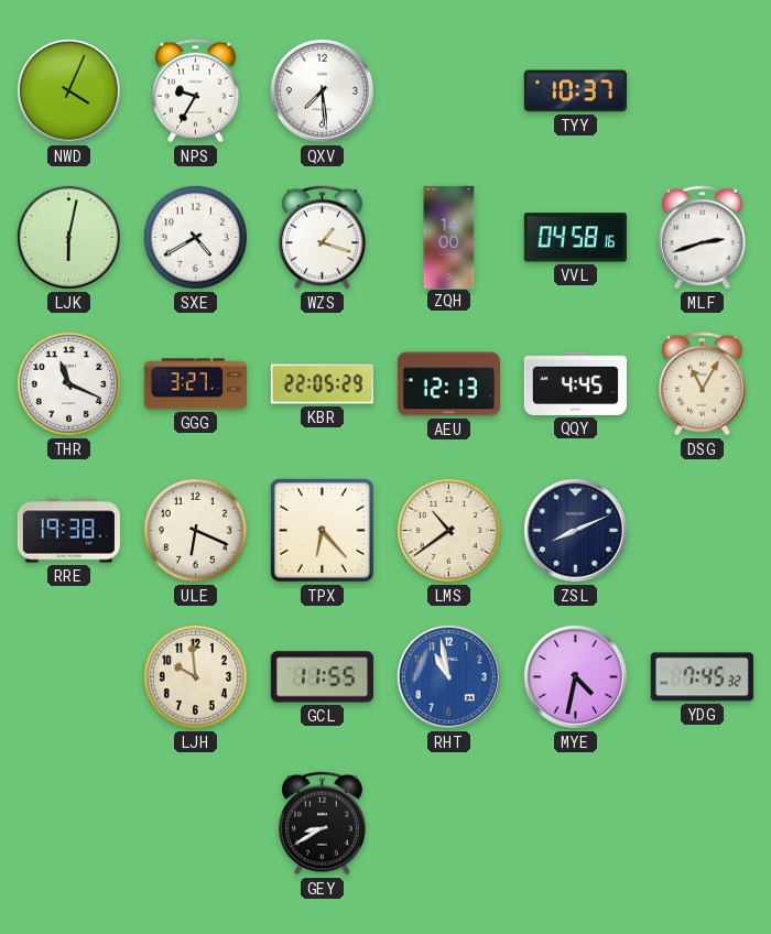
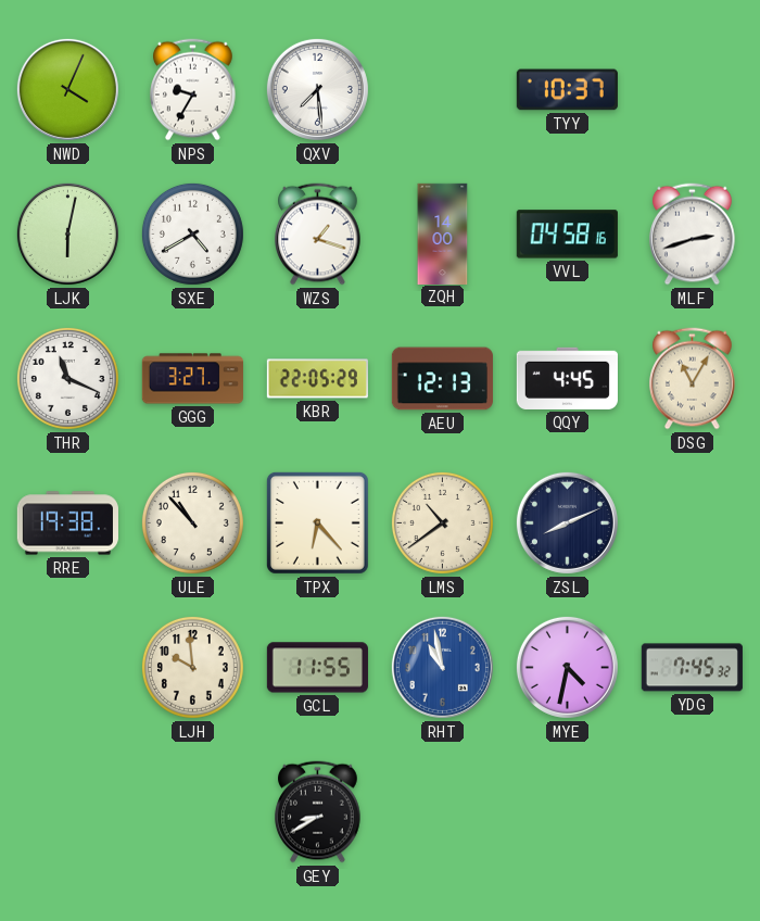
ULE: 6:19 -> 10:53 (192, 522)
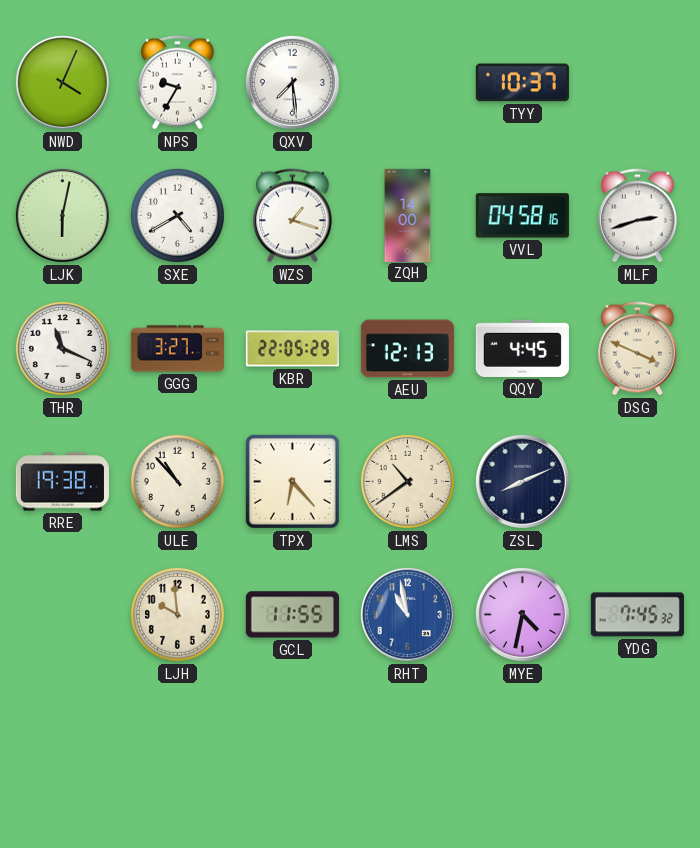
DSG: 11:05 -> 3:49 (638, 349)
GEY: 8:40 -> none (318, 812)
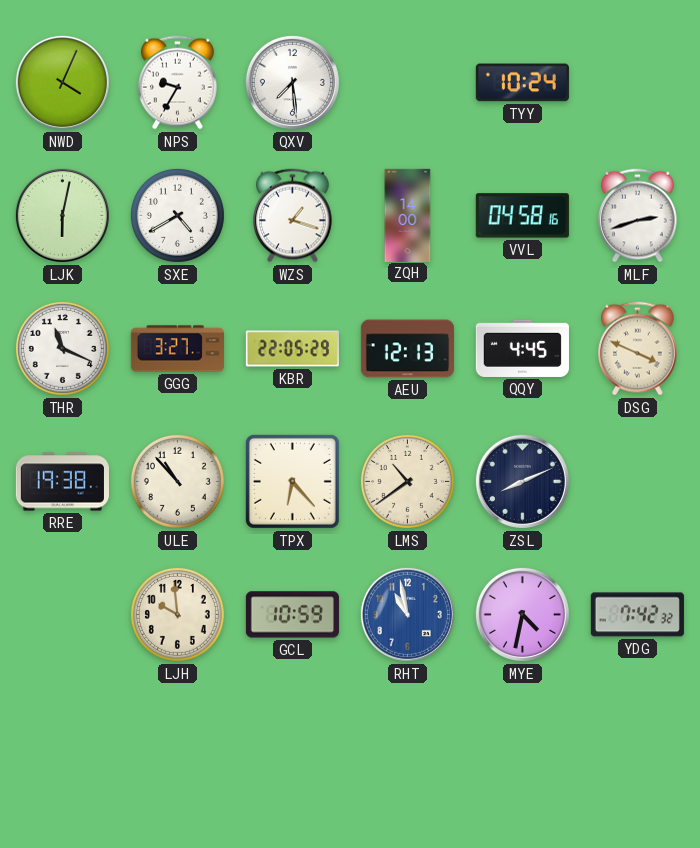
TYY: 10:37 -> 10:24 (522, 83)
GCL: 11:55 -> 10:59 (292, 615)
YDG: 7:45 -> 7:42 (637, 615)
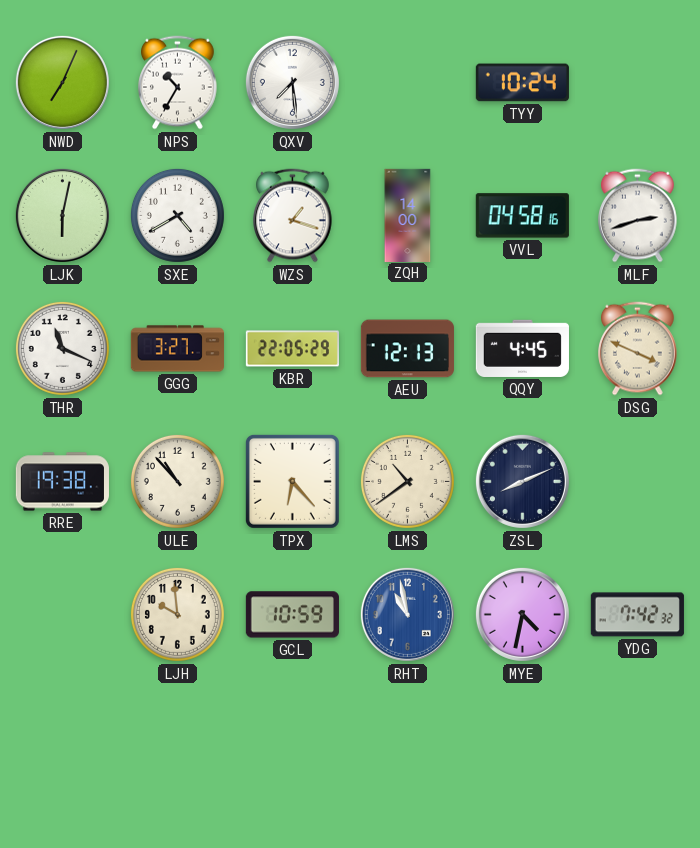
NWD: 4:04 -> 7:04 (62, 82)
NPS: 9:35 -> 10:35 (178, 83)
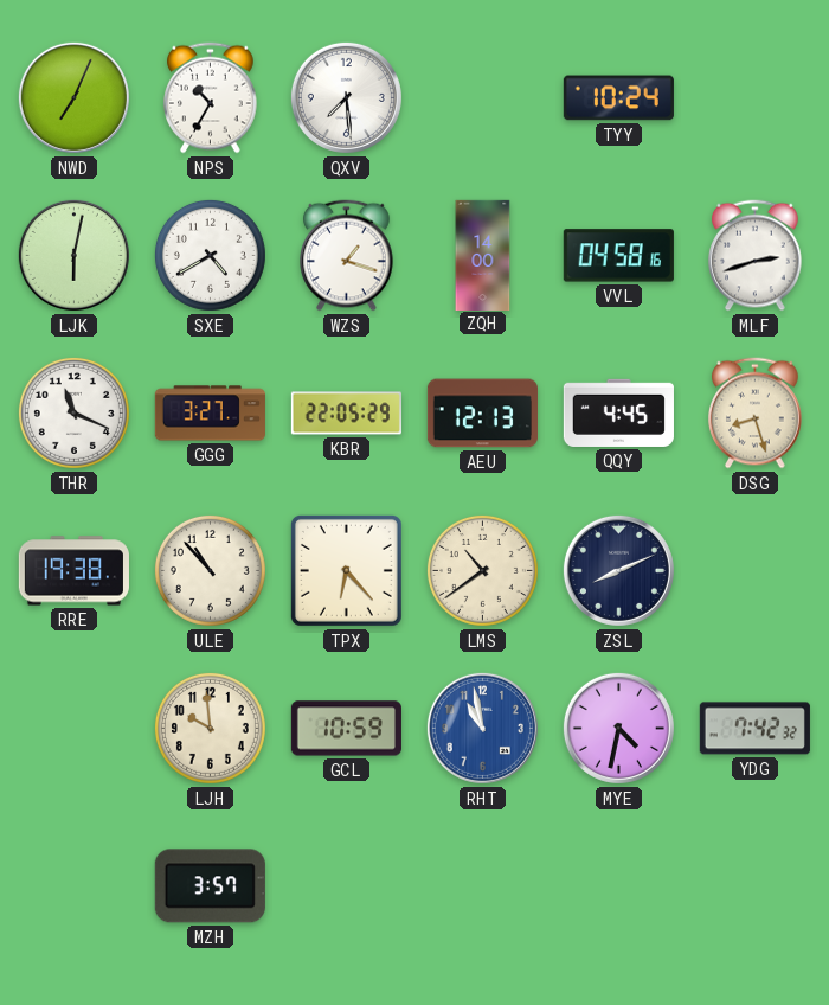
DSG: 3:49 -> 8:27 (756, 414)
MZH: none -> 3:57 (210, 886)
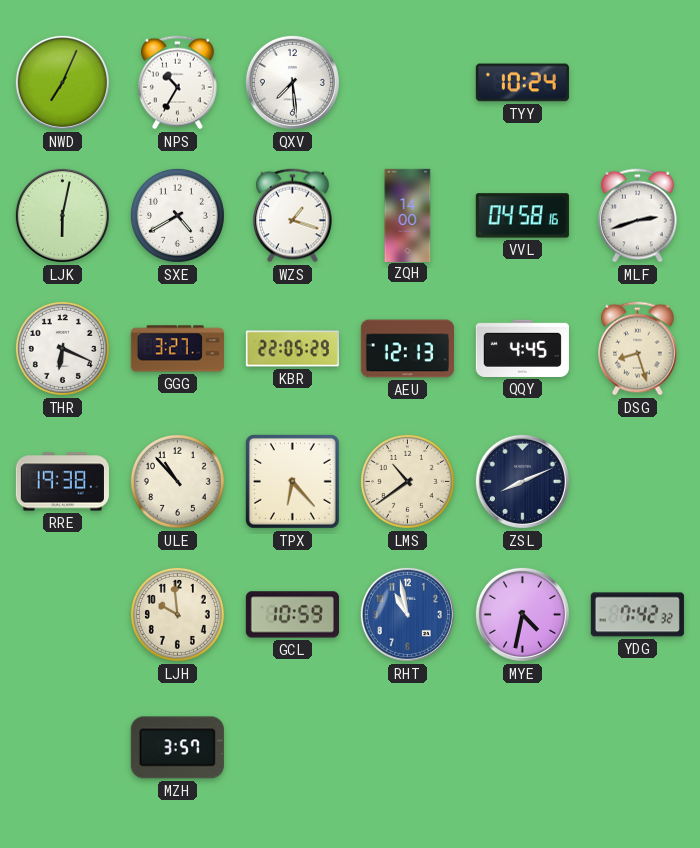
THR: 11:19 -> 6:19 (62, 348)
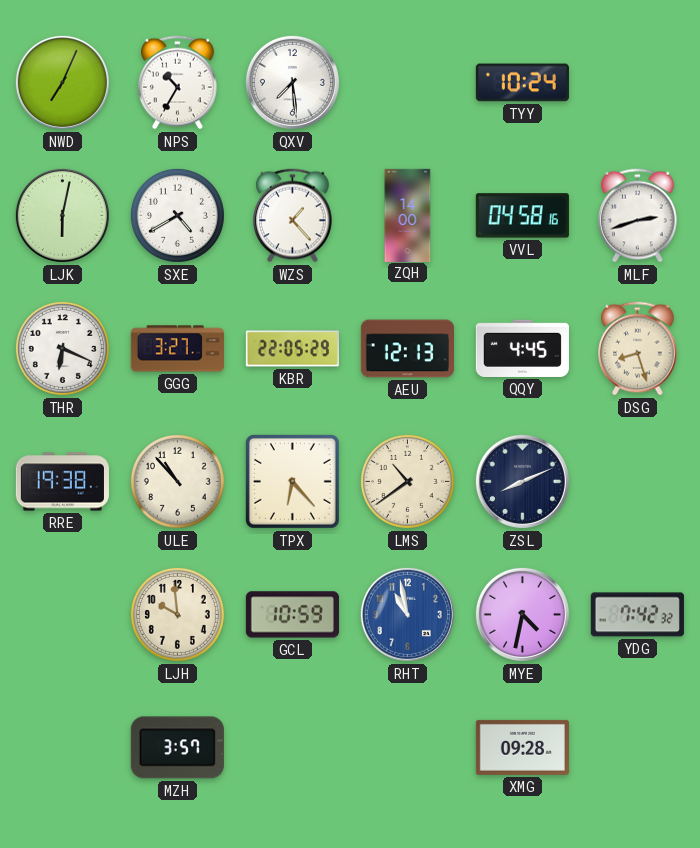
WZS: 1:18 -> 1:23 (293, 216)
XMG: none -> 09:28 (522, 747)
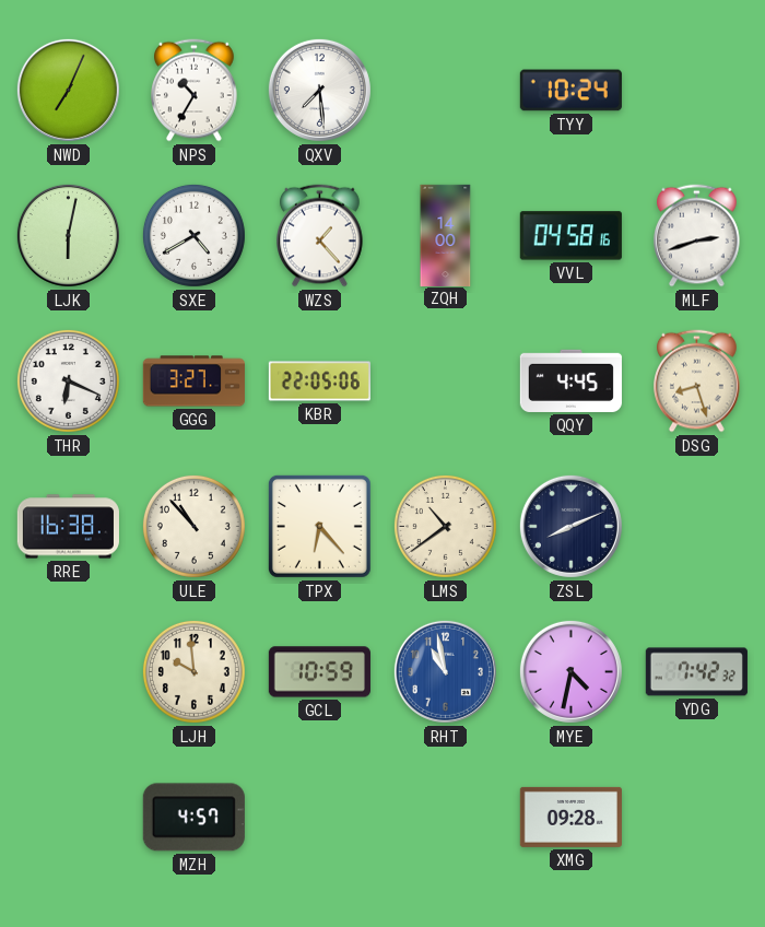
KBR: 22:05:29 -> 22:05:06 (319, 382)
AEU: 12:13 -> none (407, 349)
RRE: 19:38 -> 16:38 (68, 527)
MZH: 3:57 -> 4:57 (193, 818)
